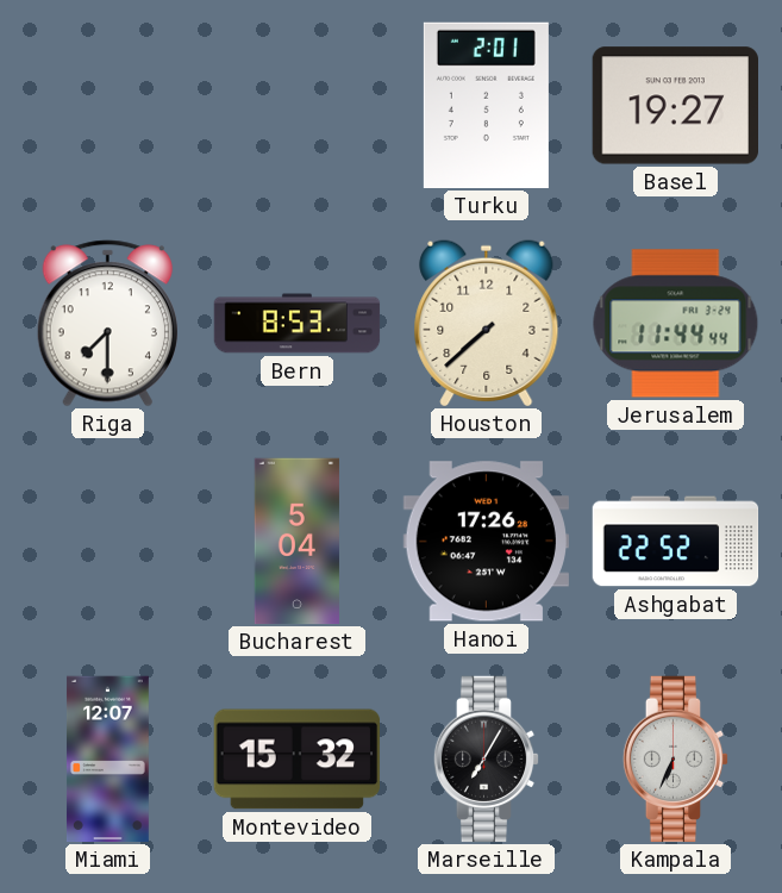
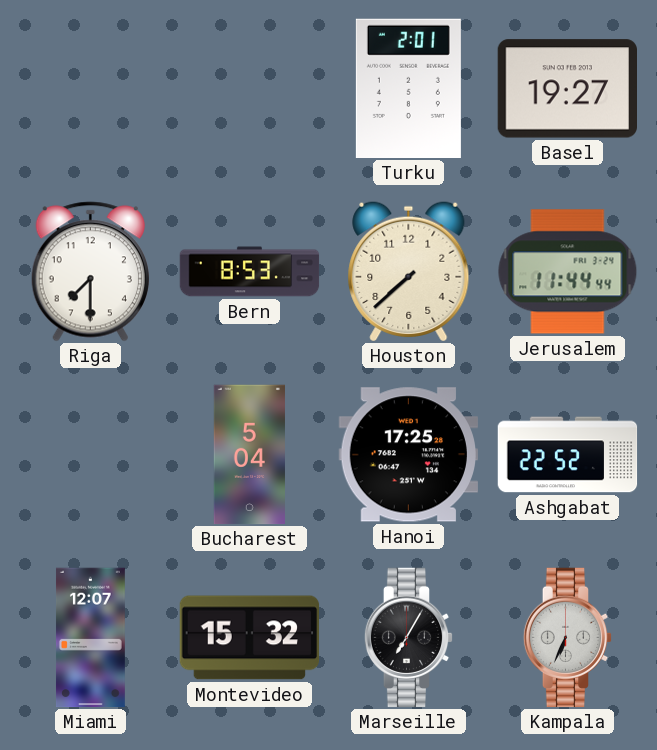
Hanoi: 17:26 -> 17:25 (408, 455)
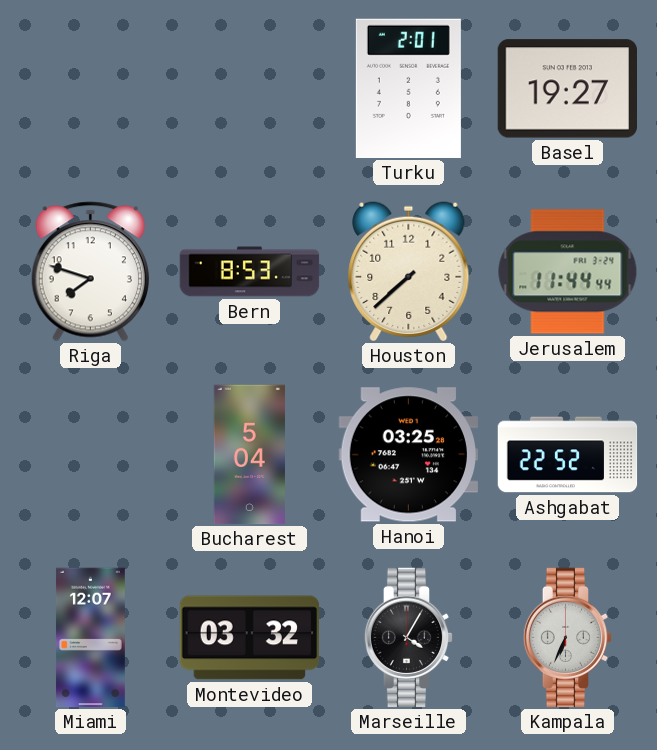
Riga: 7:30 -> 7:48 (90, 272)
Hanoi: 17:25 -> 03:25 (408, 455)
Montevideo: 15:32 -> 03:32 (250, 638)
Marseille: 7:05 -> 4:05 (409, 638)
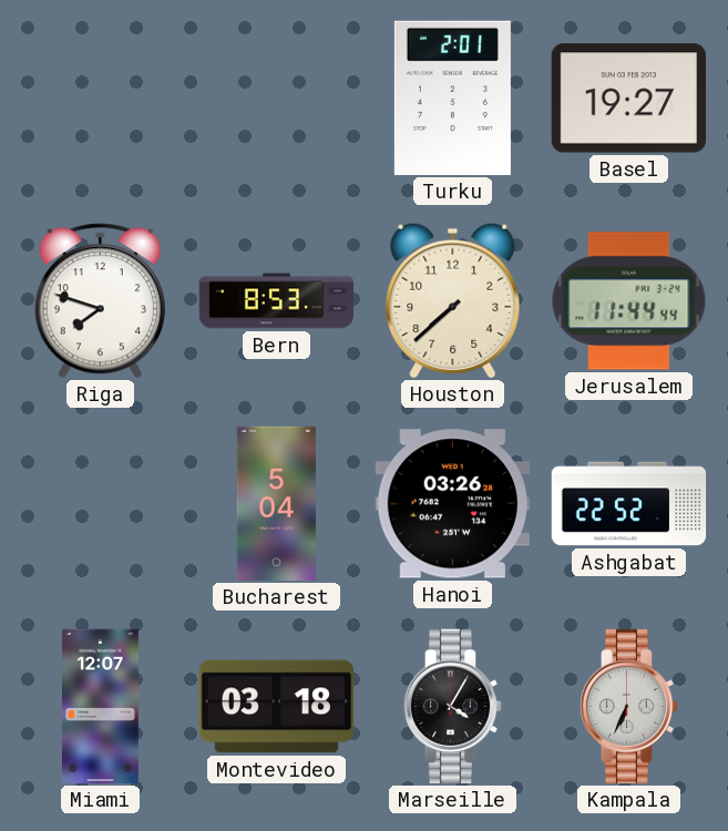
Hanoi: 03:25 -> 03:26 (452, 504)
Montevideo: 03:32 -> 03:18 (277, 707)
